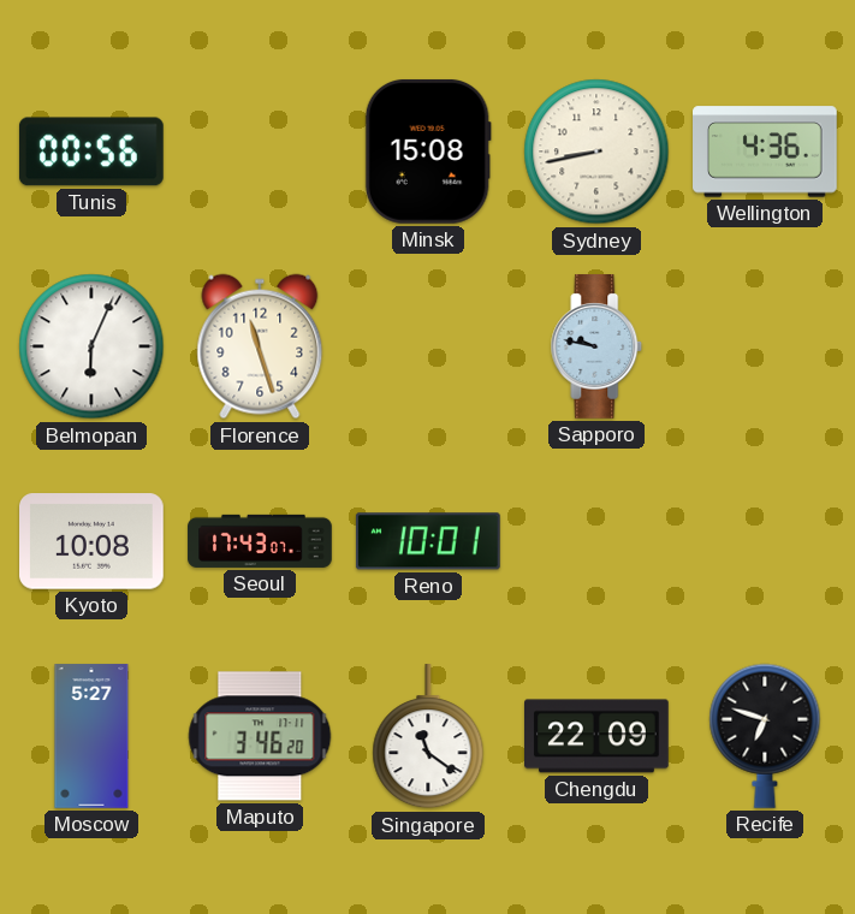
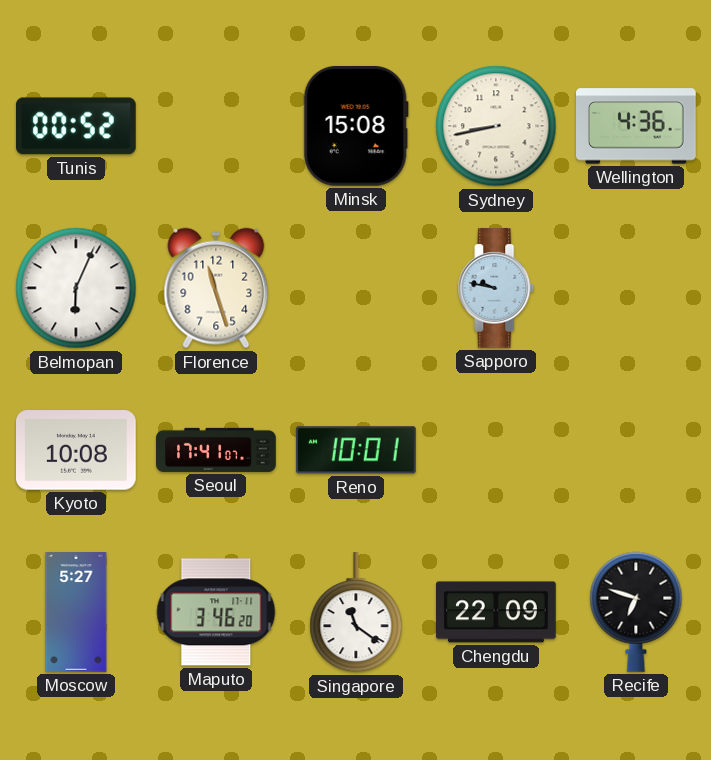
Tunis: 00:56 -> 00:52 (76, 126)
Seoul: 17:43 -> 17:41 (216, 450)
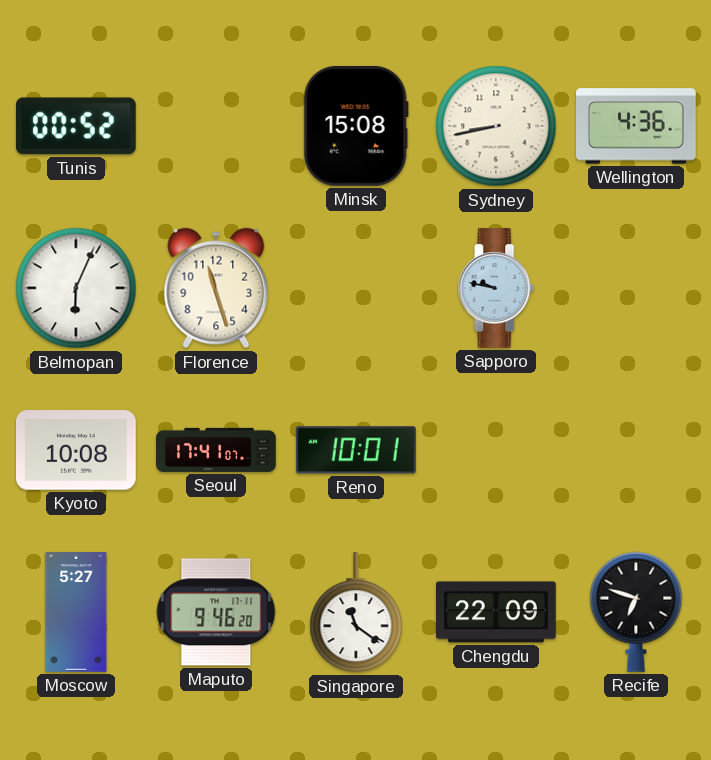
Maputo: 3:46 -> 9:46 (216, 612)
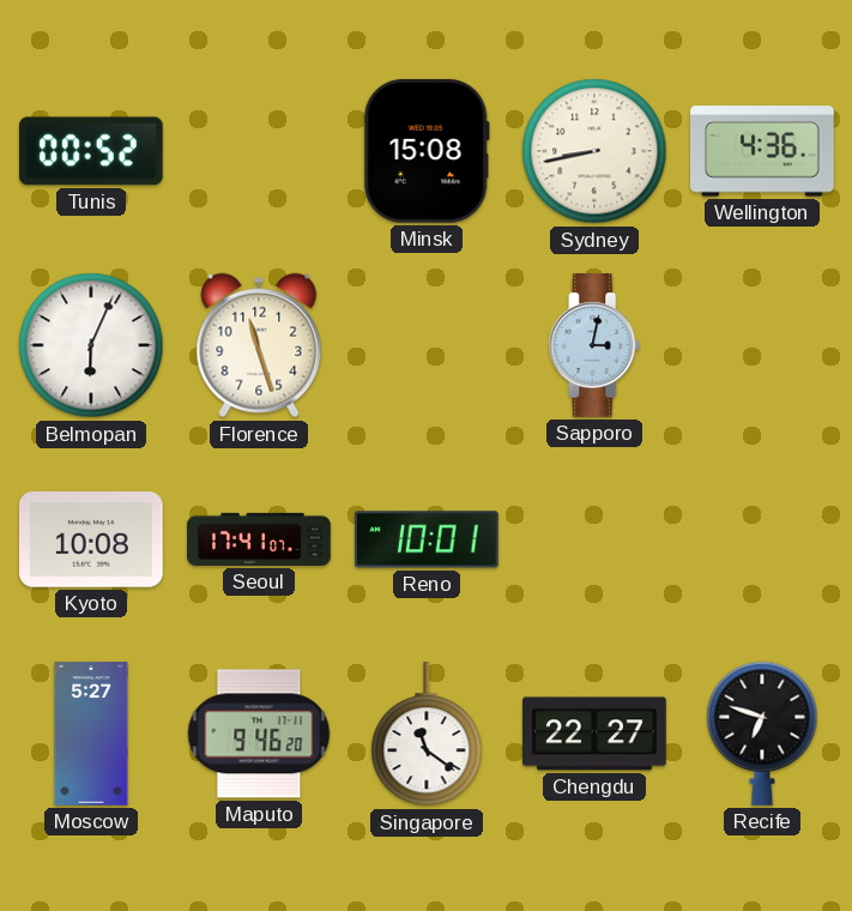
Sapporo: 9:47 -> 3:02 (594, 346)
Chengdu: 22:09 -> 22:27 (596, 734)
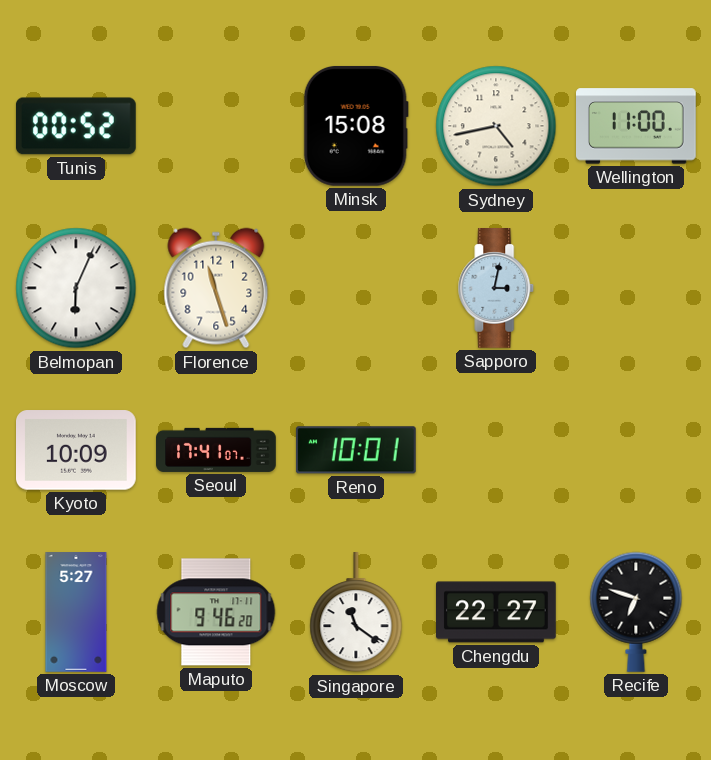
Sydney: 8:43 -> 4:43 (496, 126)
Wellington: 4:36 -> 11:00 (637, 126)
Kyoto: 10:08 -> 10:09 (77, 450)
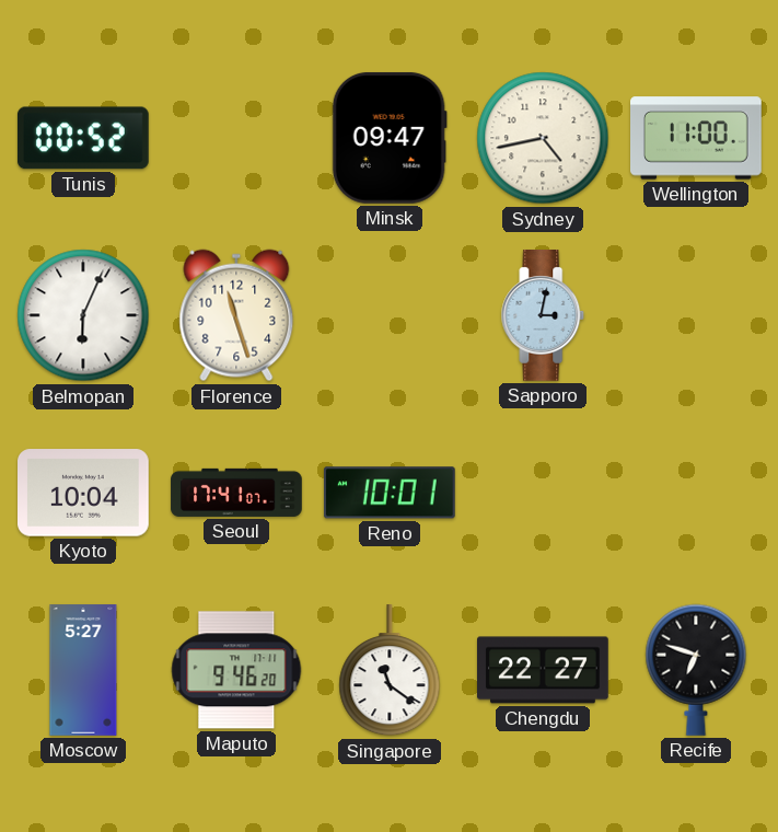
Minsk: 15:08 -> 09:47 (390, 138)
Kyoto: 10:09 -> 10:04 (84, 493)
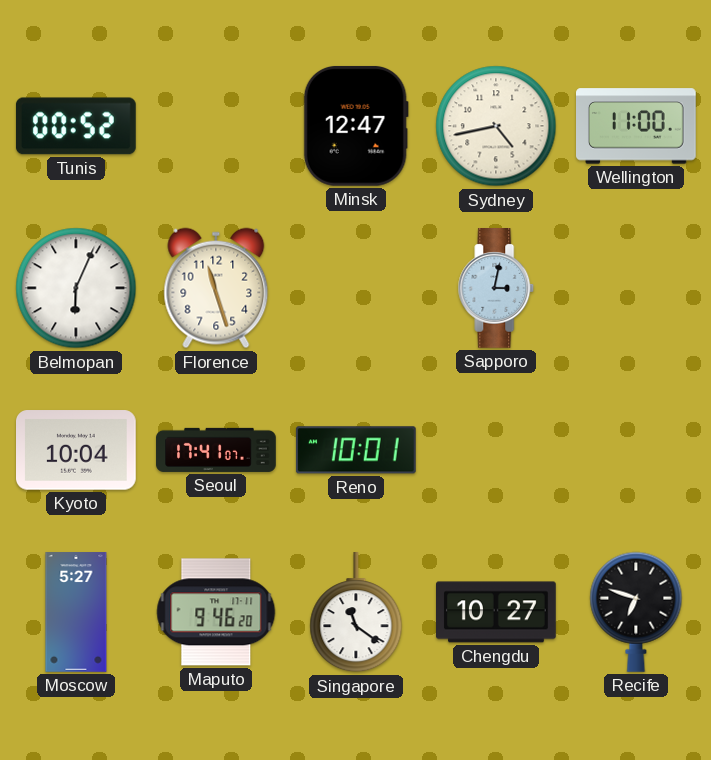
Minsk: 09:47 -> 12:47 (356, 126)
Chengdu: 22:27 -> 10:27 (497, 612)
